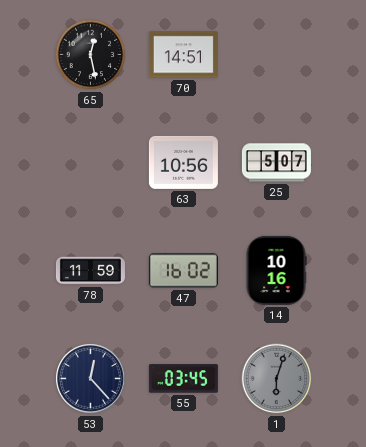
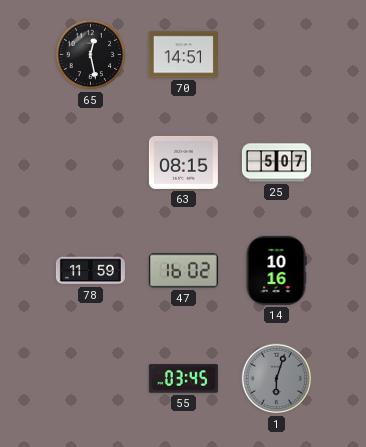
63: 10:56 -> 08:15 (183, 162)
53: 12:23 -> none (91, 379)
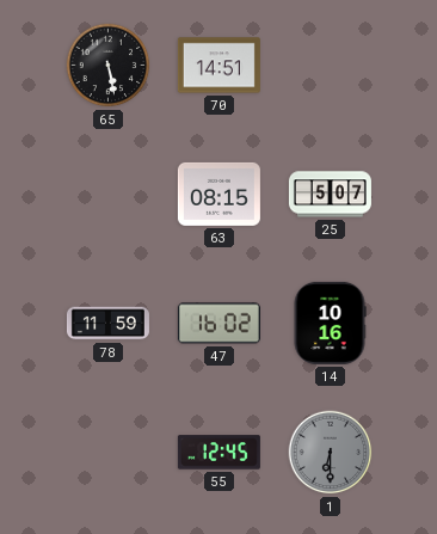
65: 12:28 -> 5:28 (109, 66)
55: 03:45 -> 12:45 (219, 453)
1: 6:03 -> 6:30 (331, 453)
